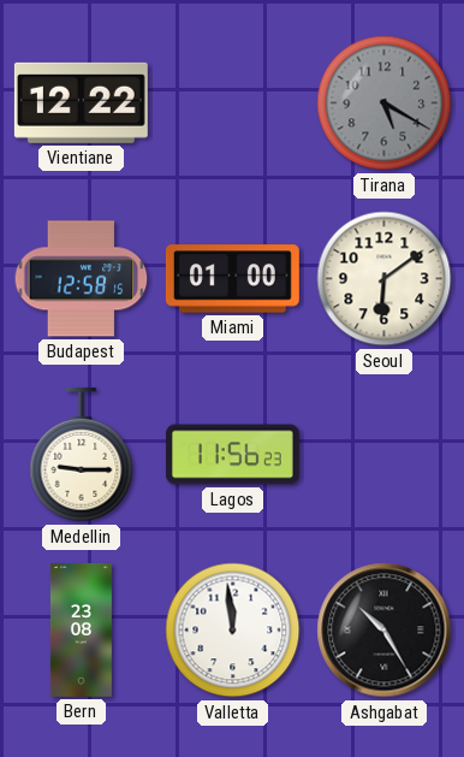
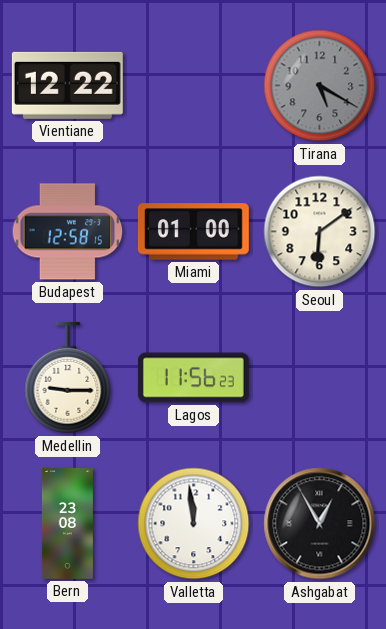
Ashgabat: 10:25 -> 12:55 (320, 524)
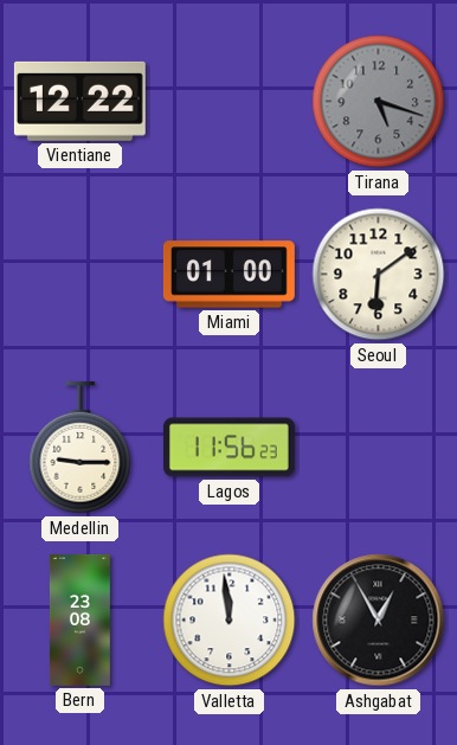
Tirana: 5:20 -> 5:18 (379, 102)
Budapest: 12:58 -> none (68, 232)
